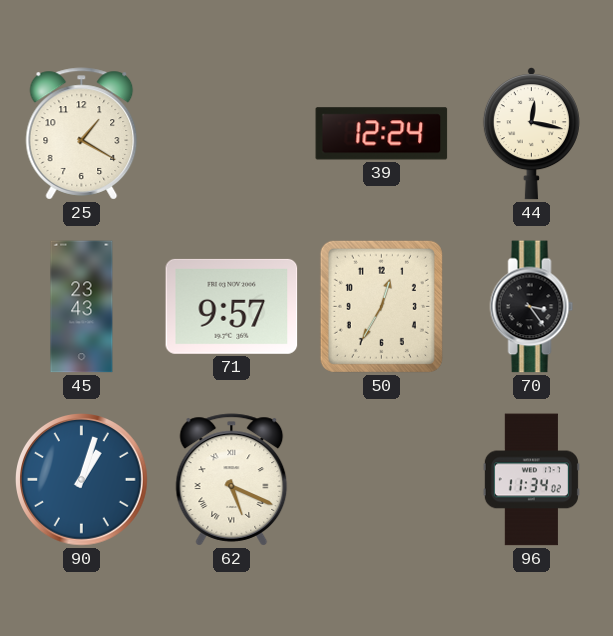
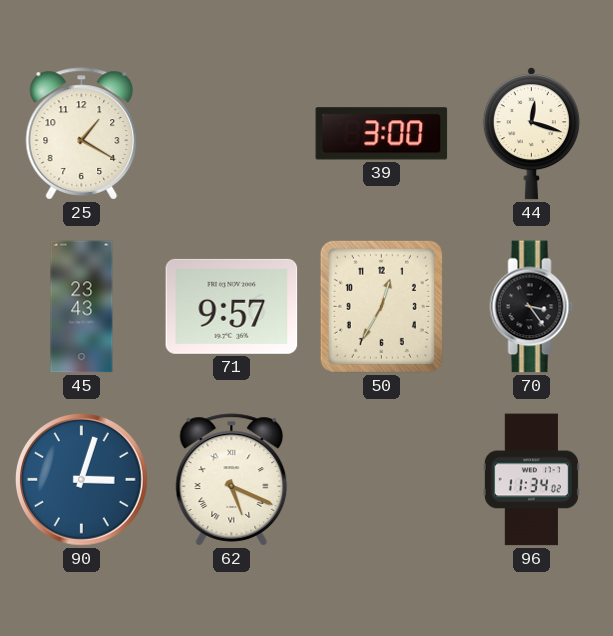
39: 12:24 -> 3:00 (382, 134)
44: 12:17 -> 12:18 (531, 134)
90: 1:03 -> 3:03 (82, 480)
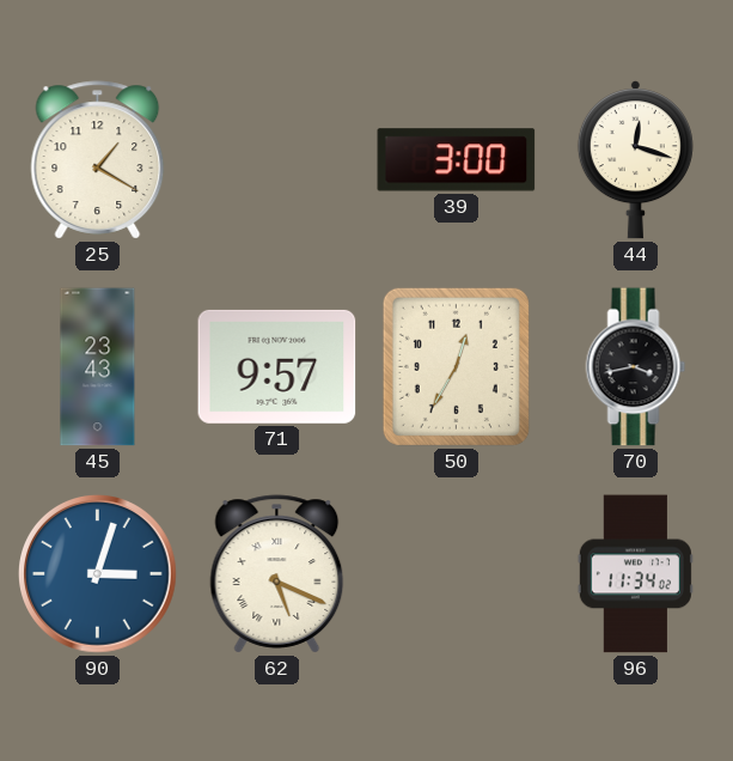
70: 3:24 -> 3:43 (636, 367)
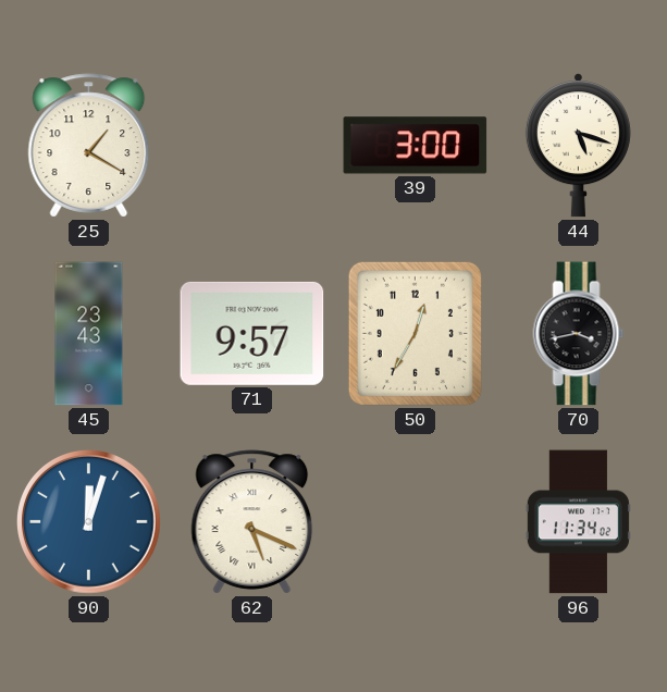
44: 12:18 -> 5:18 (578, 146)
90: 3:03 -> 12:03 (89, 522)
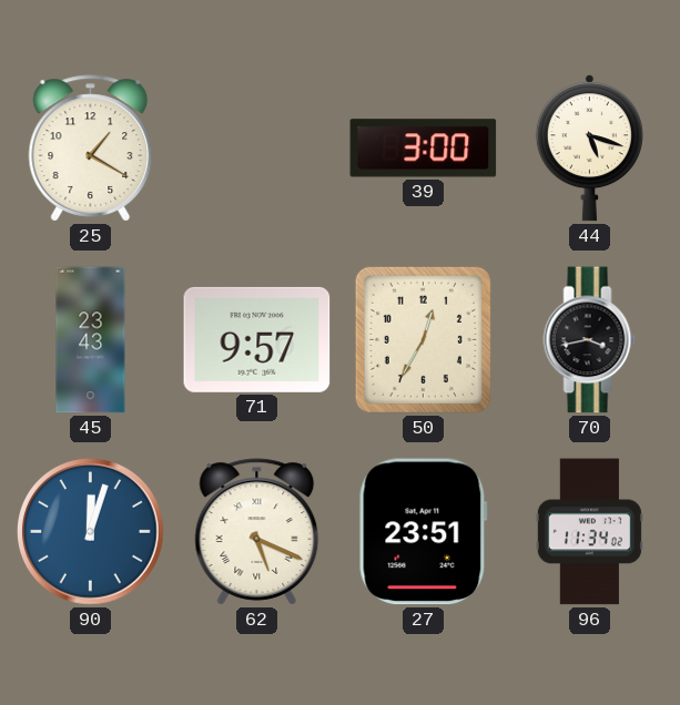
27: none -> 23:51 (423, 532)
